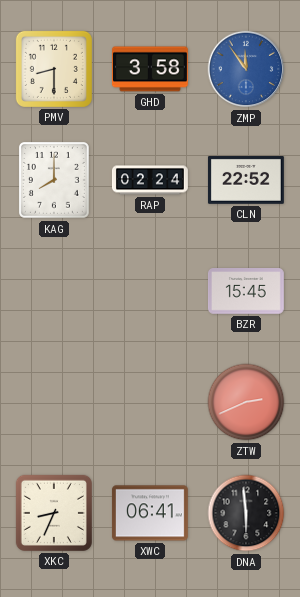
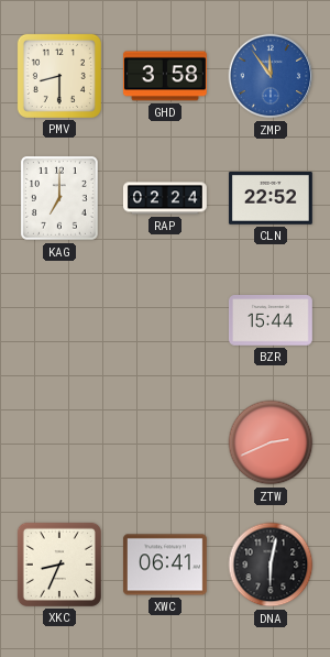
KAG: 8:00 -> 7:00 (59, 198)
BZR: 15:45 -> 15:44 (271, 321)
DNA: 5:59 -> 6:02 (271, 565)
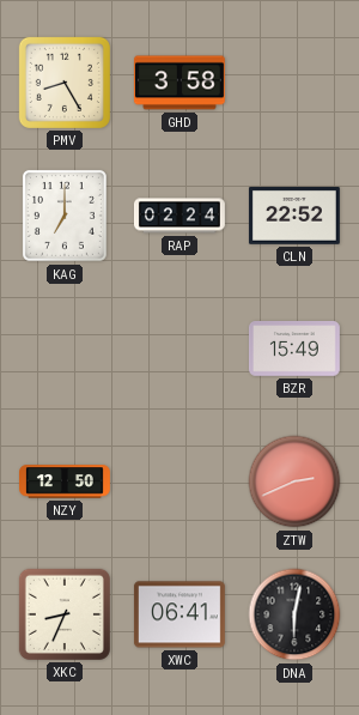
PMV: 8:30 -> 8:25 (65, 83)
ZMP: 11:54 -> none (271, 76)
BZR: 15:44 -> 15:49 (294, 350)
NZY: none -> 12:50 (66, 481)
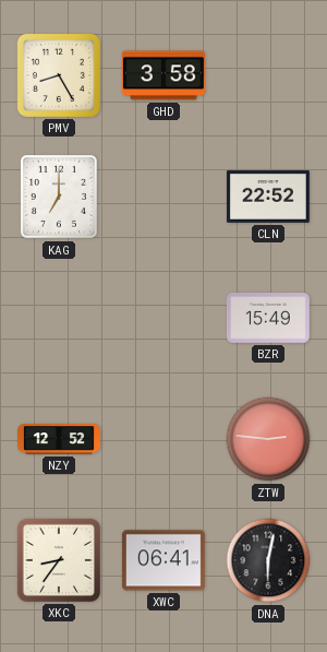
RAP: 02:24 -> none (180, 216)
NZY: 12:50 -> 12:52 (60, 439)
ZTW: 2:41 -> 2:46 (268, 439)
XKC: 8:34 -> 8:36 (59, 560)
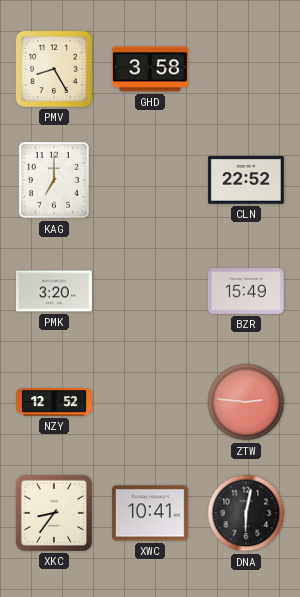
PMK: none -> 3:20 (54, 291)
XWC: 06:41 -> 10:41 (150, 513)
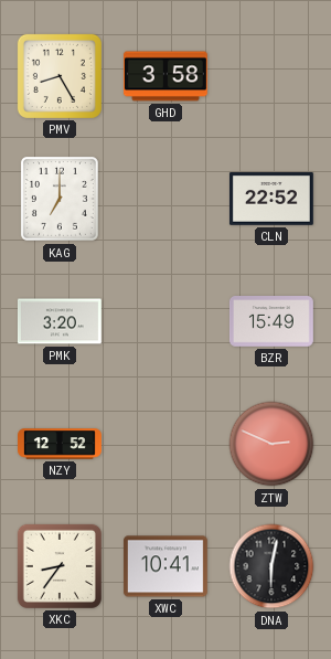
ZTW: 2:46 -> 2:49 (271, 444)
